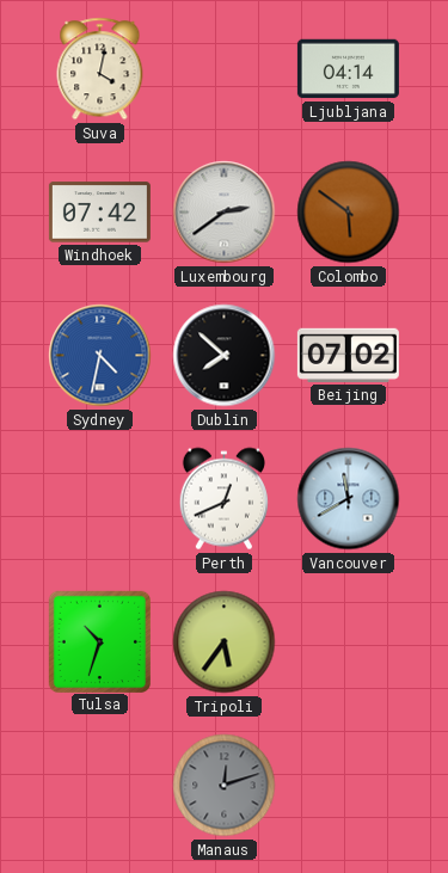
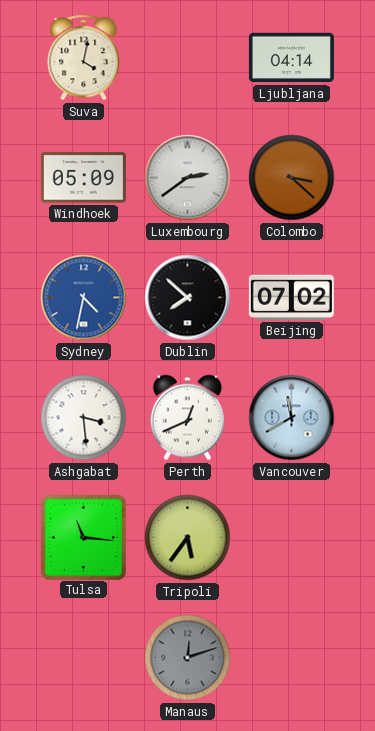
Windhoek: 07:42 -> 05:09 (83, 178)
Colombo: 5:51 -> 3:22 (292, 178)
Ashgabat: none -> 3:29 (84, 418)
Tulsa: 10:33 -> 11:16 (83, 537)
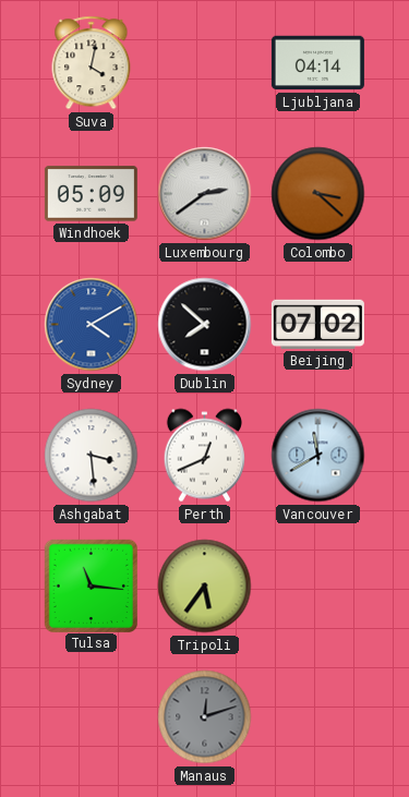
Sydney: 4:32 -> 4:10 (92, 325)
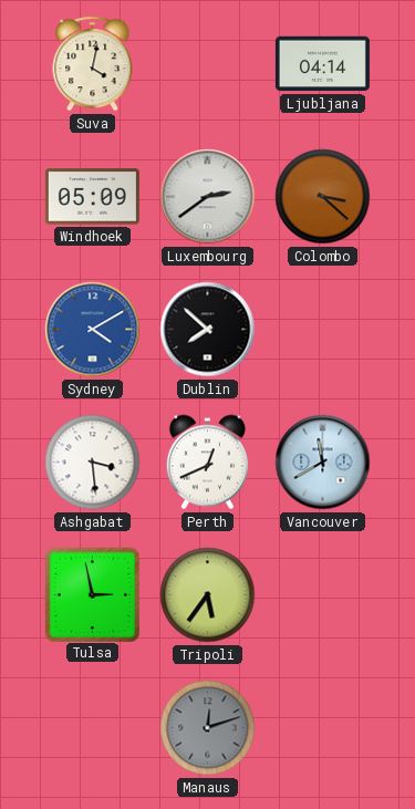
Beijing: 07:02 -> none (317, 324)
Tulsa: 11:16 -> 2:58 (92, 594)
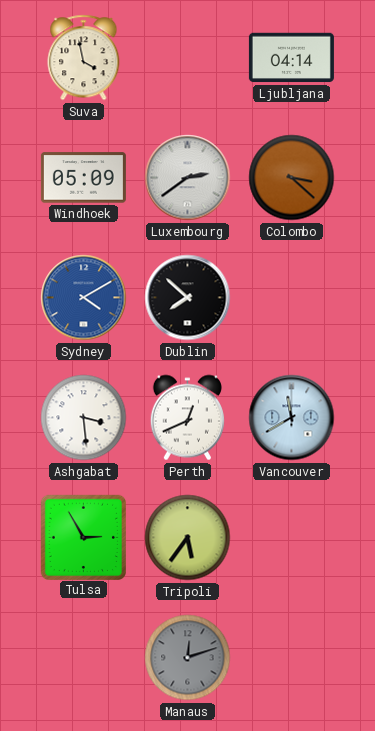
Suva: 4:02 -> 3:58 (84, 58)
Tulsa: 2:58 -> 2:55 (83, 537)
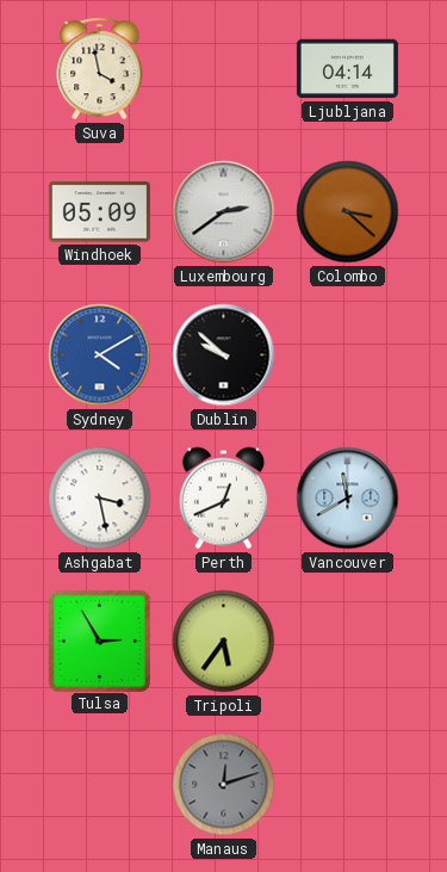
Dublin: 7:52 -> 9:52 (224, 355)
Ashgabat: 3:29 -> 3:28 (100, 499)
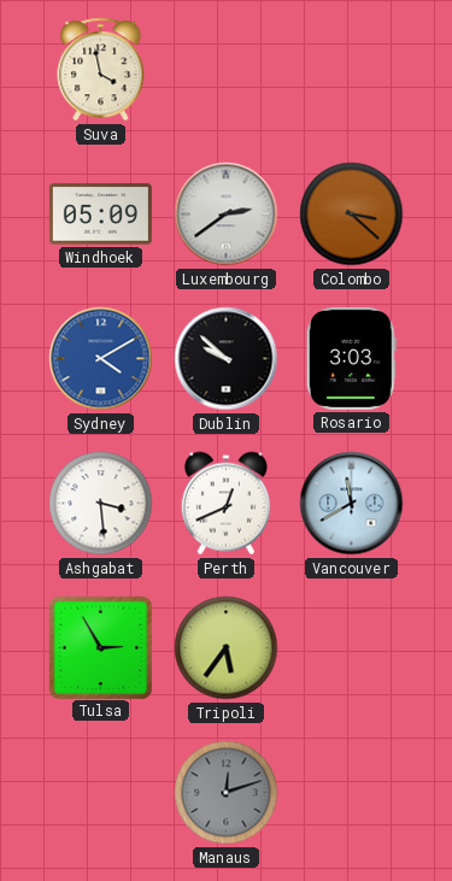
Ljubljana: 04:14 -> none (347, 69)
Rosario: none -> 3:03 (351, 358)
Ashgabat: 3:28 -> 3:29 (101, 504)
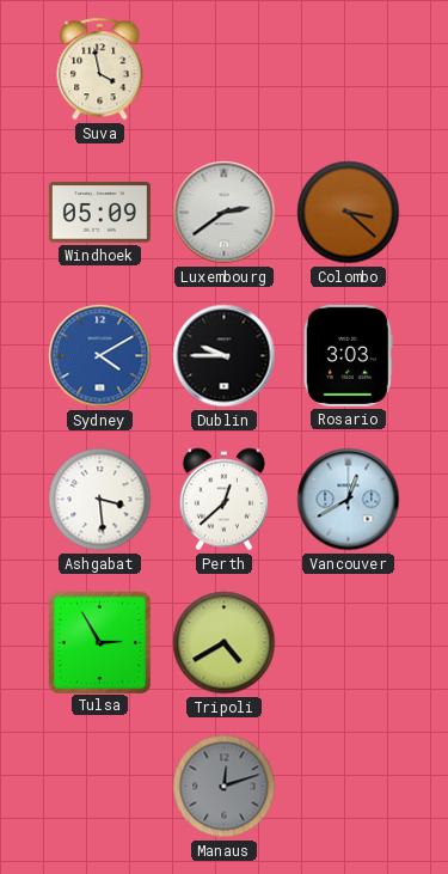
Dublin: 9:52 -> 9:45 (225, 356)
Perth: 12:41 -> 12:38 (223, 500)
Vancouver: 11:40 -> 12:40 (349, 500)
Tripoli: 5:36 -> 4:40 (225, 643)
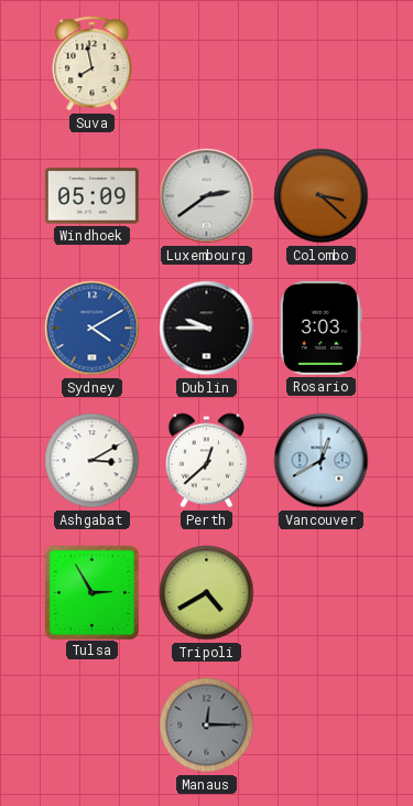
Suva: 3:58 -> 7:58 (93, 64)
Ashgabat: 3:29 -> 3:10 (93, 461)
Manaus: 12:12 -> 12:15 (207, 726)
